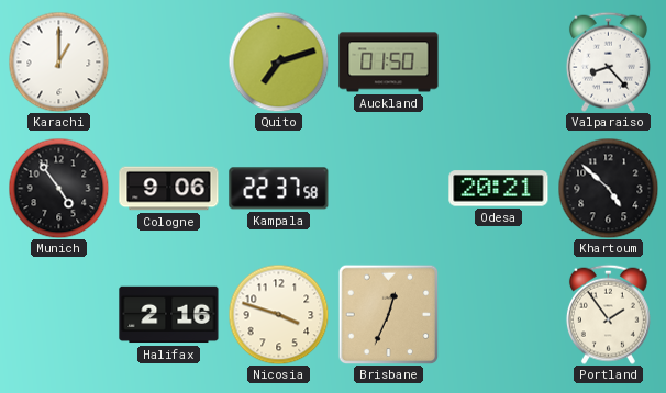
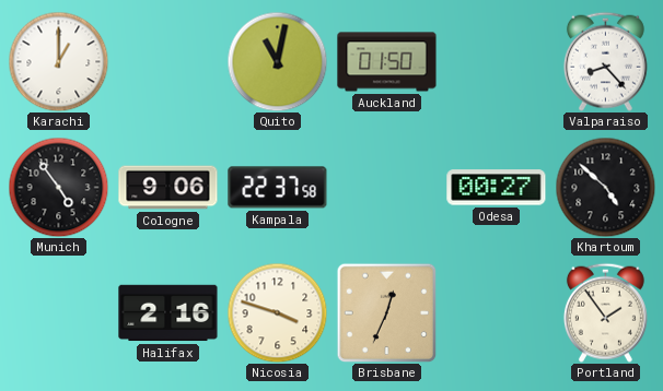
Quito: 7:12 -> 11:02 (277, 61)
Odesa: 20:21 -> 00:27 (497, 188)
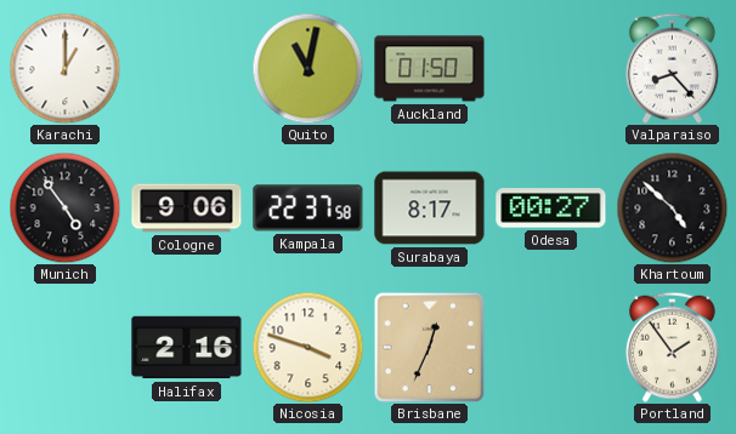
Surabaya: none -> 8:17 (430, 209)
